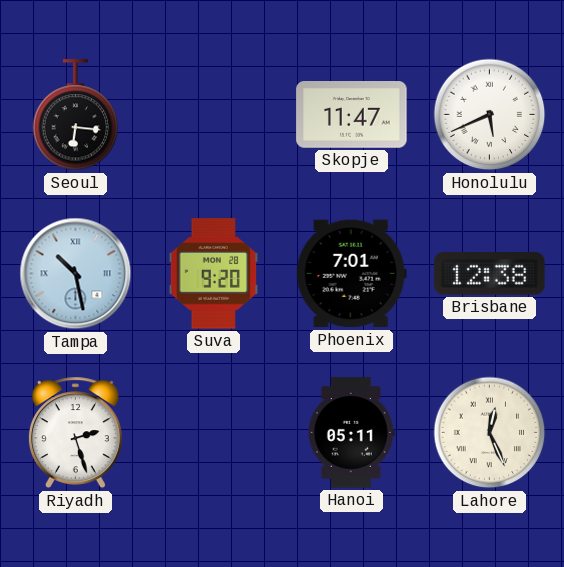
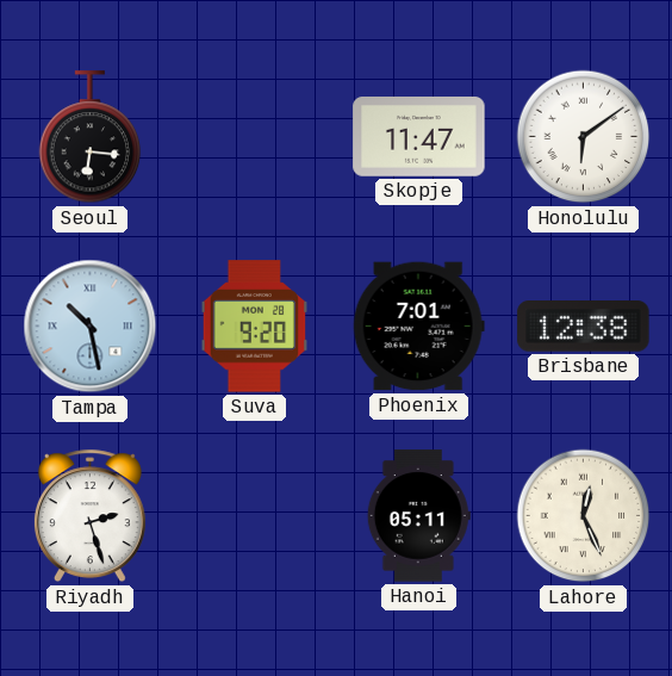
Honolulu: 5:41 -> 6:09 (584, 137)
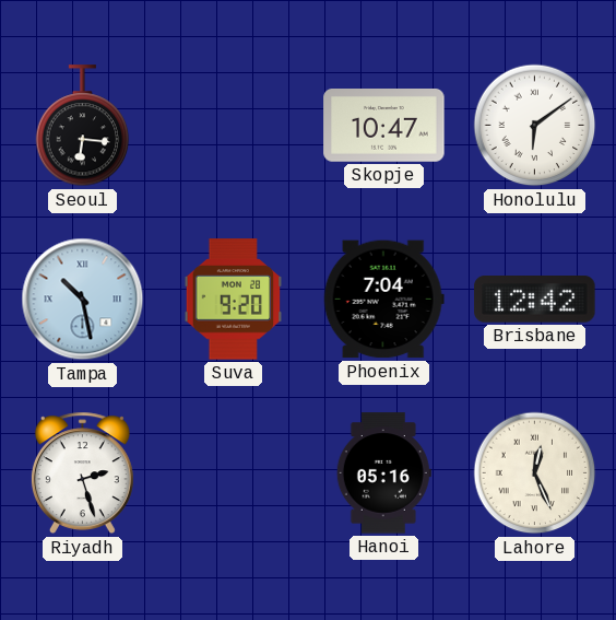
Skopje: 11:47 -> 10:47 (384, 126)
Phoenix: 7:01 -> 7:04 (383, 300)
Brisbane: 12:38 -> 12:42 (535, 300)
Hanoi: 05:11 -> 05:16 (383, 473)
